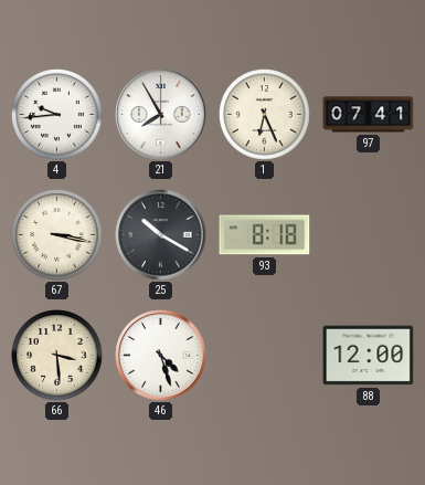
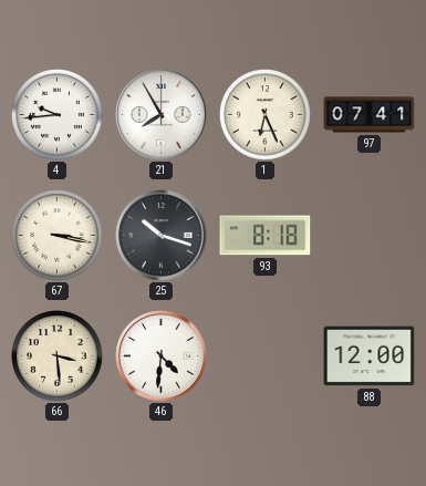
25: 10:20 -> 10:18 (162, 236)
46: 4:27 -> 4:31 (162, 356)
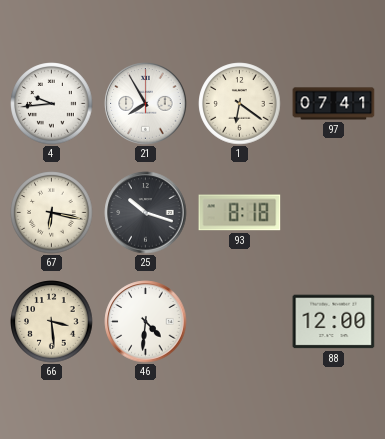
1: 6:26 -> 6:21 (240, 104)
67: 3:17 -> 6:17 (52, 213)
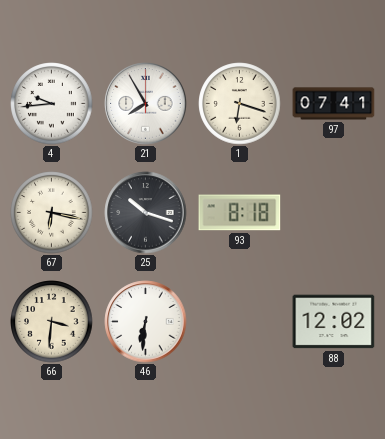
1: 6:21 -> 6:18 (240, 104)
66: 3:29 -> 3:31 (52, 322)
46: 4:31 -> 6:31 (146, 322)
88: 12:00 -> 12:02 (334, 322)
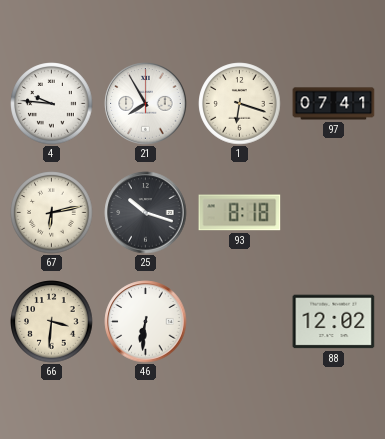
4: 9:44 -> 9:46 (52, 104)
67: 6:17 -> 6:13 (52, 213)
